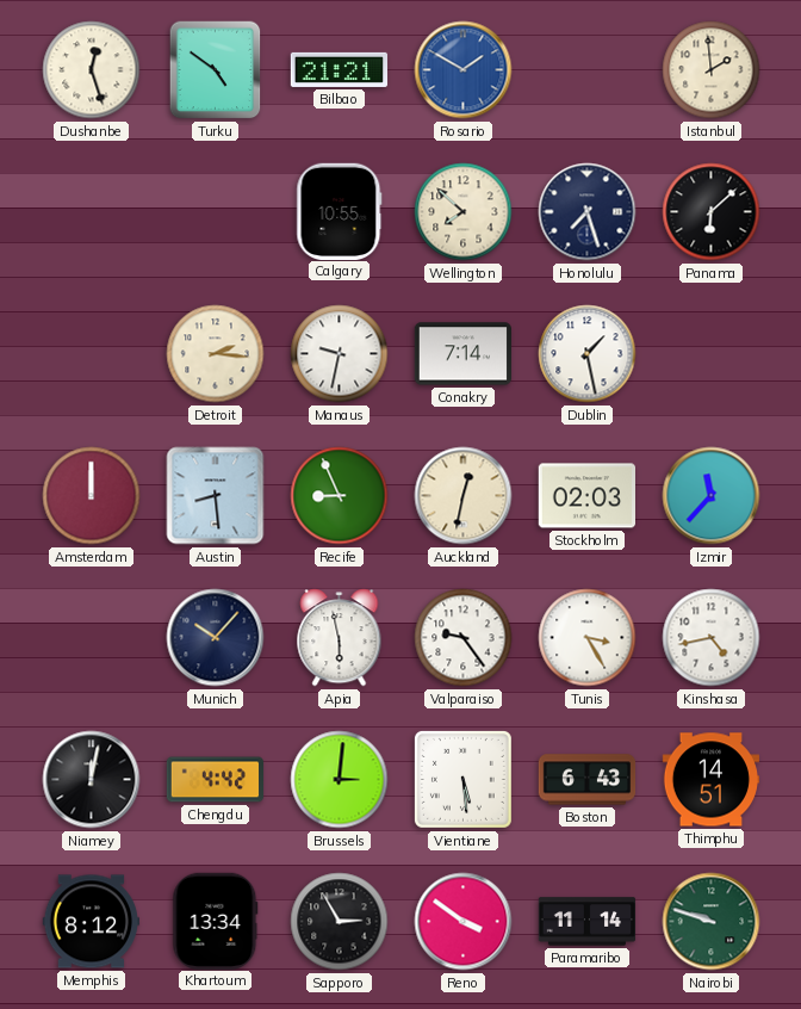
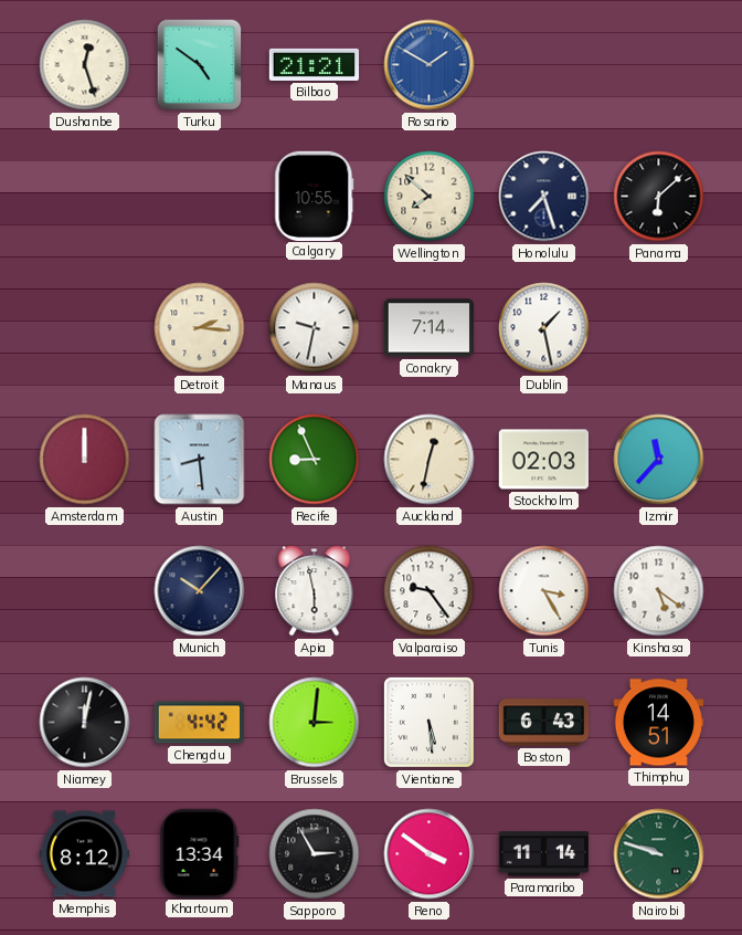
Istanbul: 1:59 -> none (712, 70)
Kinshasa: 4:43 -> 5:21 (659, 591)
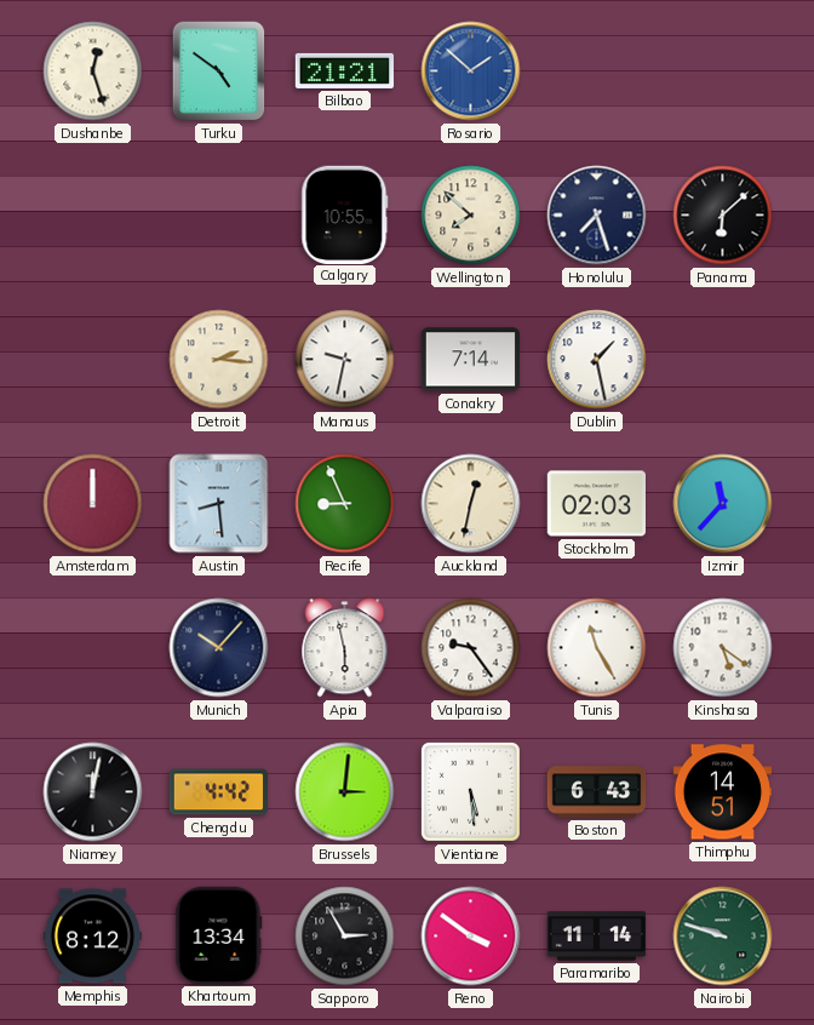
Rosario: 1:50 -> 1:52 (471, 71)
Tunis: 3:25 -> 11:25 (597, 648)
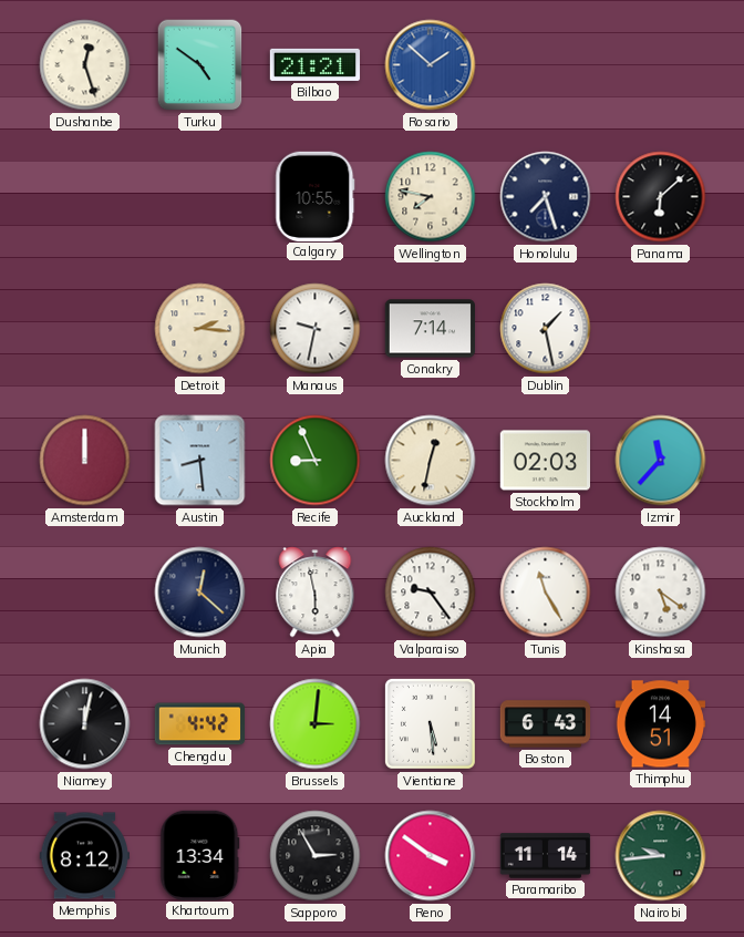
Wellington: 7:52 -> 7:47 (431, 197)
Munich: 10:07 -> 12:22 (200, 593)
Nairobi: 9:48 -> 9:44 (661, 856)
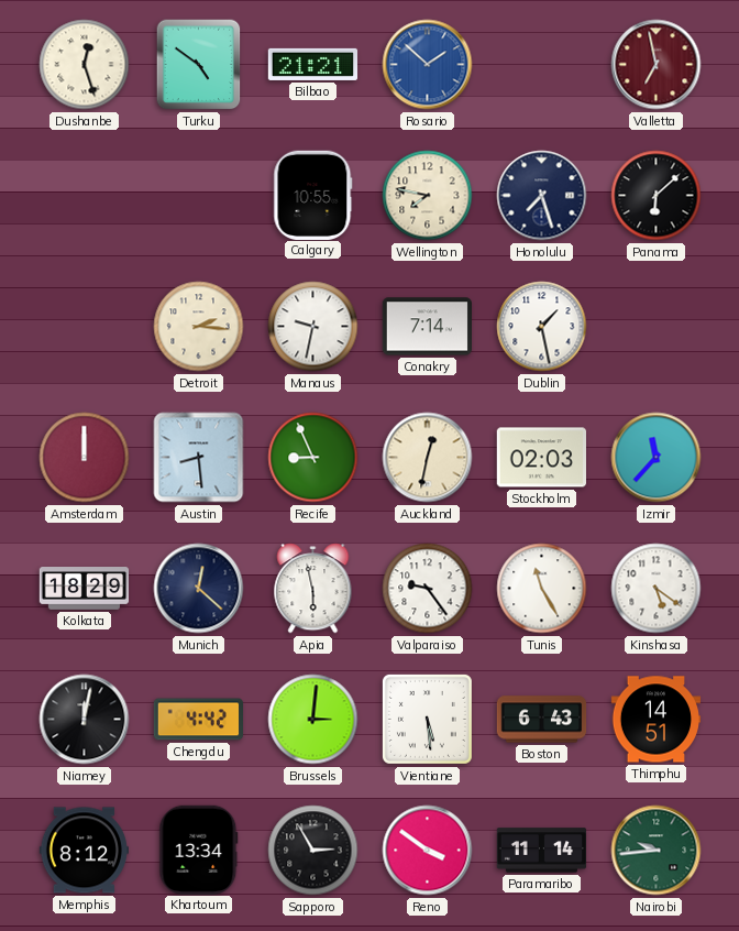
Valletta: none -> 6:58 (657, 65)
Kolkata: none -> 18:29 (85, 589)
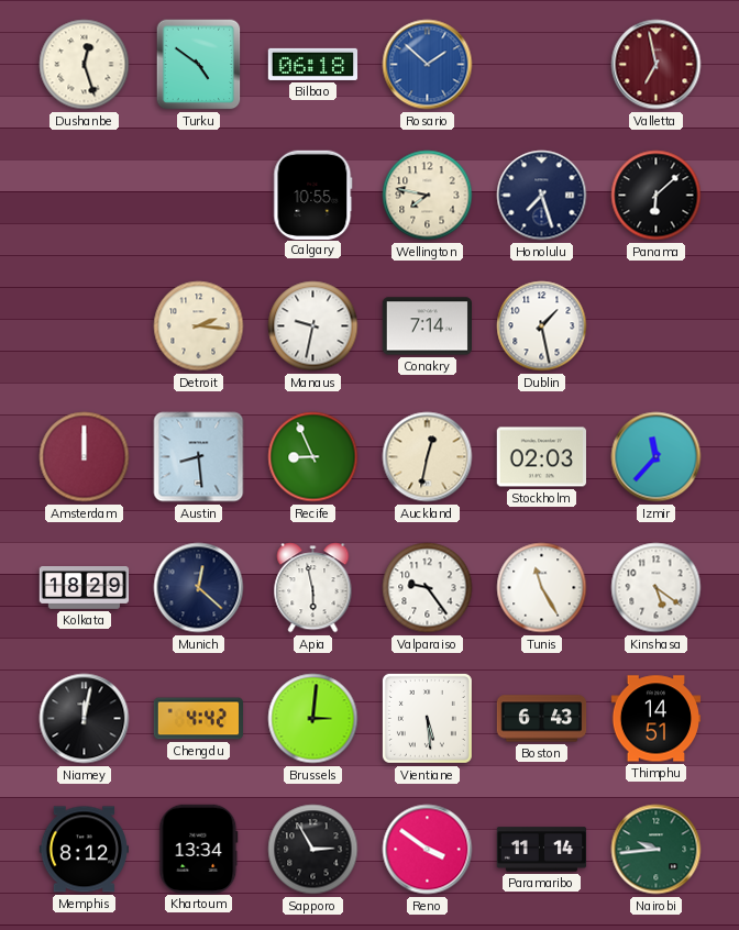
Bilbao: 21:21 -> 06:18 (313, 64)
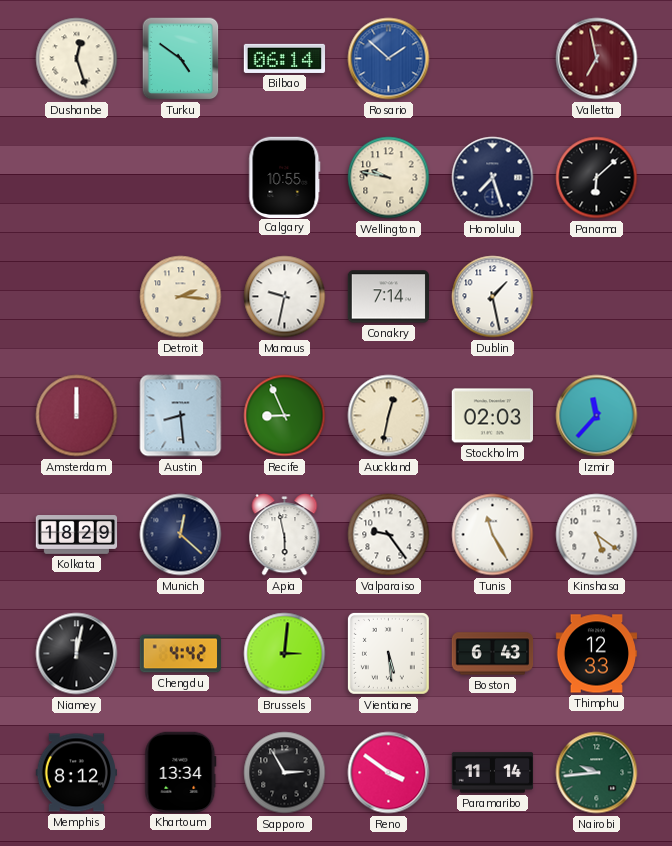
Bilbao: 06:18 -> 06:14 (285, 58)
Wellington: 7:47 -> 9:47 (389, 178)
Thimphu: 14:51 -> 12:33 (597, 654)
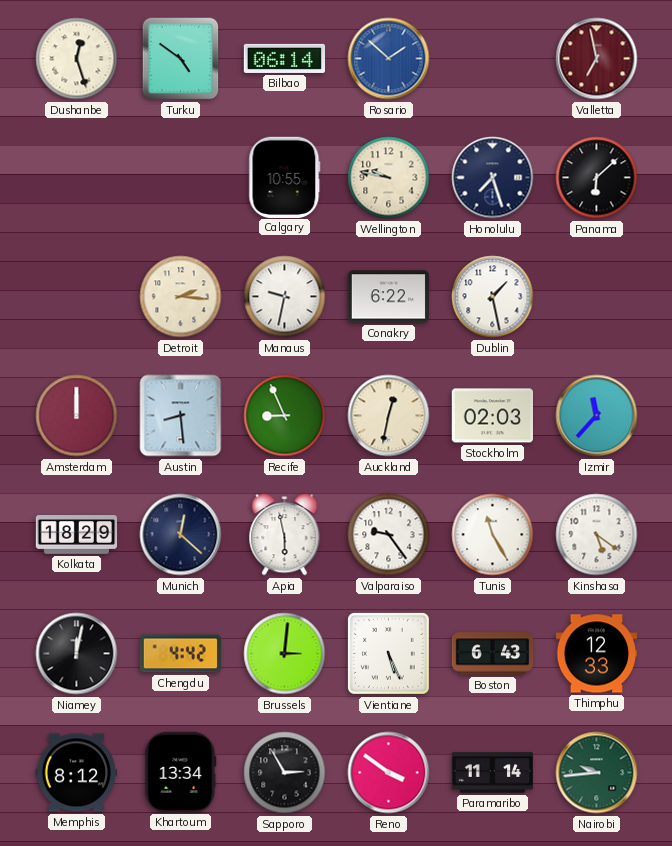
Conakry: 7:14 -> 6:22 (388, 297)
Vientiane: 5:29 -> 5:26 (388, 653)
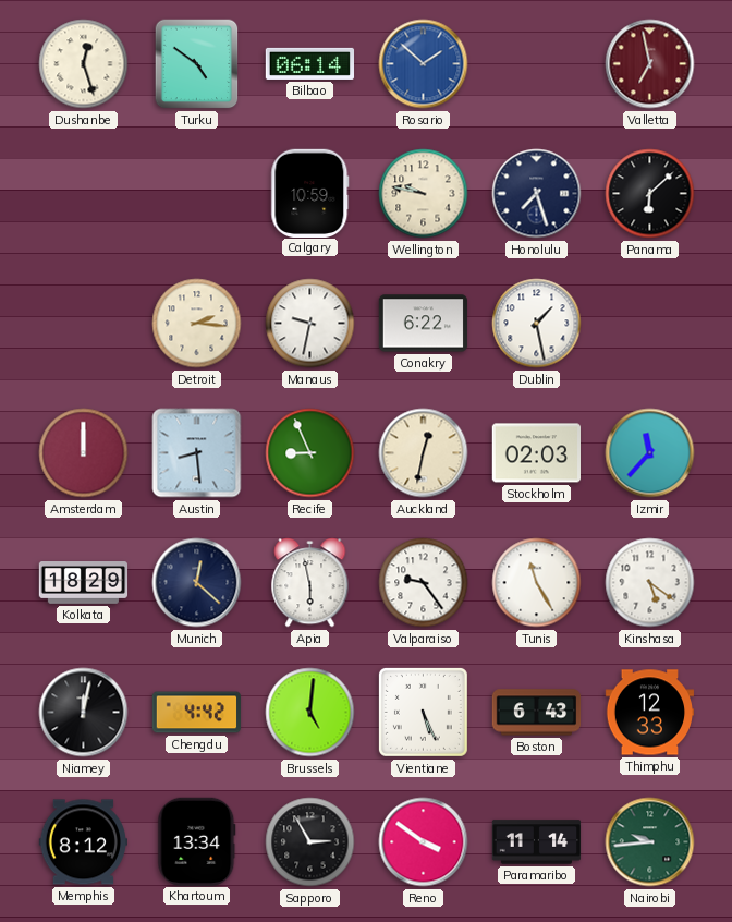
Calgary: 10:55 -> 10:59 (310, 193)
Brussels: 3:01 -> 5:01 (310, 713)
